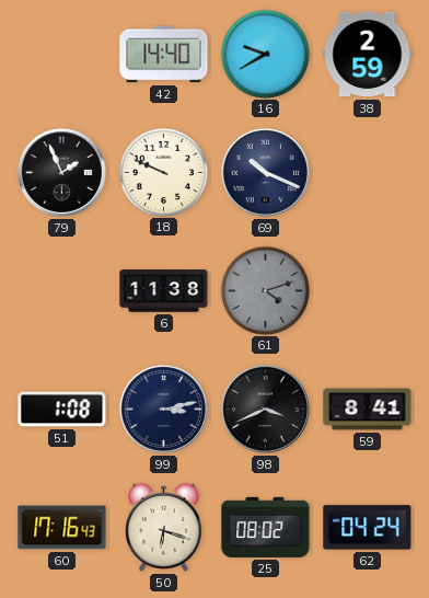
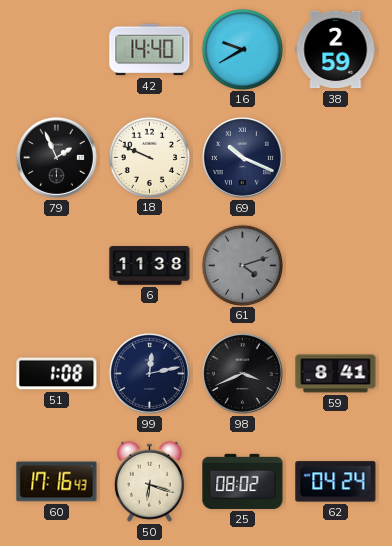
99: 3:13 -> 12:13 (149, 373)
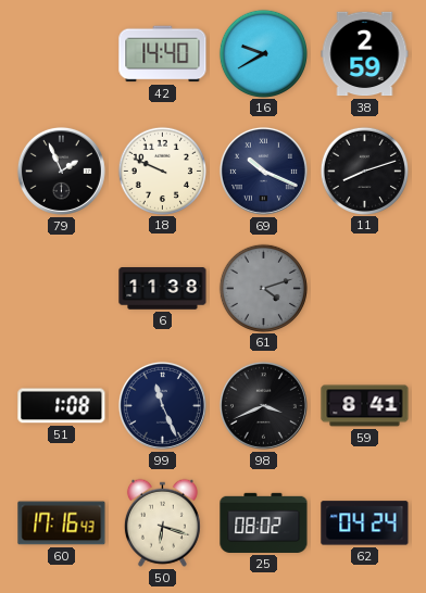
11: none -> 8:12 (364, 171)
99: 12:13 -> 11:26 (162, 405)
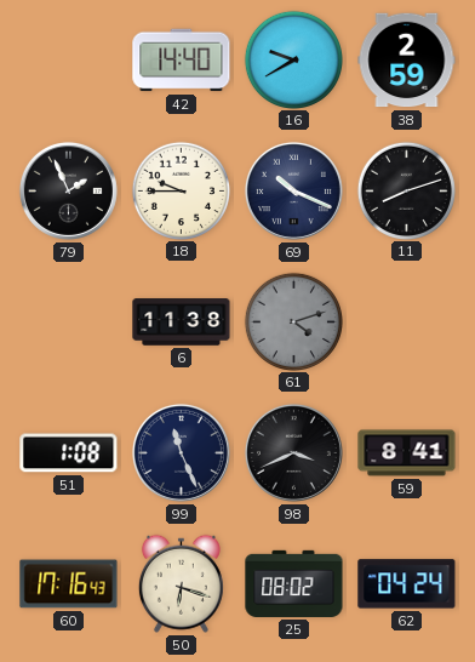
18: 9:49 -> 9:45 (181, 190)
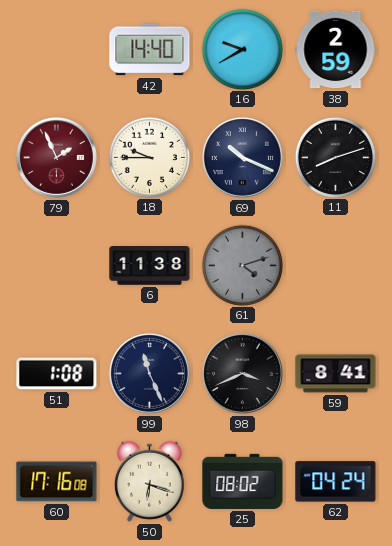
79 dial: black -> burgundy (56, 157)
60: 17:16:43 -> 17:16:08 (57, 482)
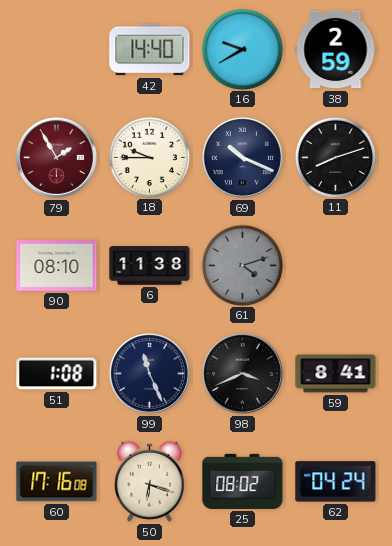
79: 1:56 -> 1:55 (56, 157)
90: none -> 08:10 (57, 266)
